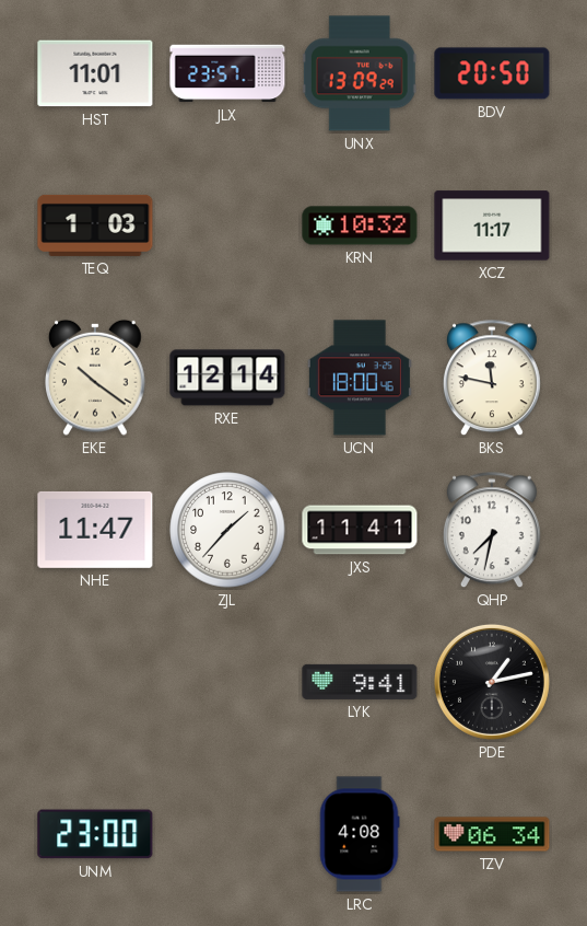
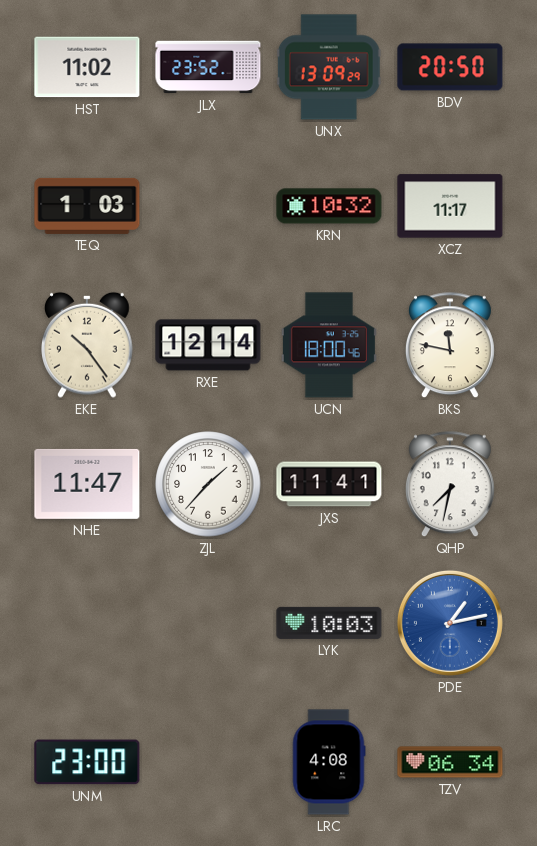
HST: 11:01 -> 11:02 (87, 67)
JLX: 23:57 -> 23:52 (208, 67)
EKE: 10:21 -> 10:24 (88, 345)
LYK: 9:41 -> 10:03 (329, 623)
PDE dial: black -> blue (450, 623)
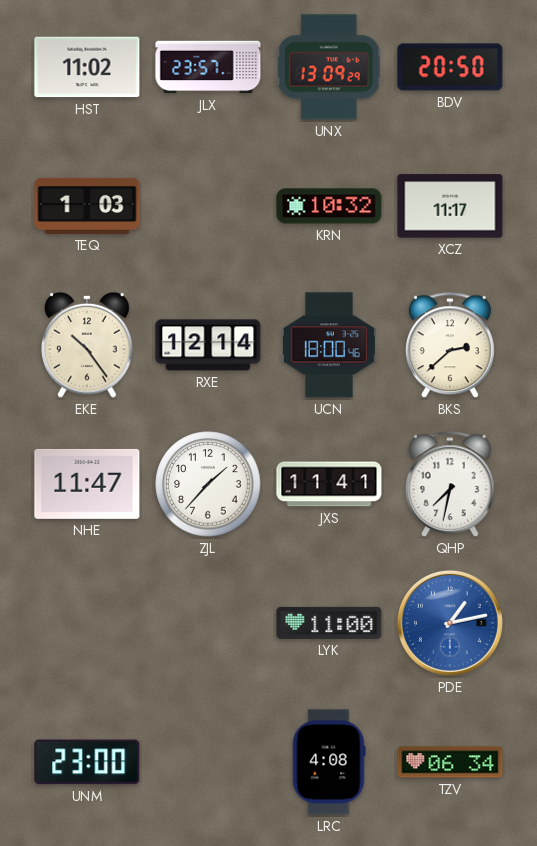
JLX: 23:52 -> 23:57 (208, 67)
BKS: 11:47 -> 2:38 (450, 346)
LYK: 10:03 -> 11:00 (329, 623)
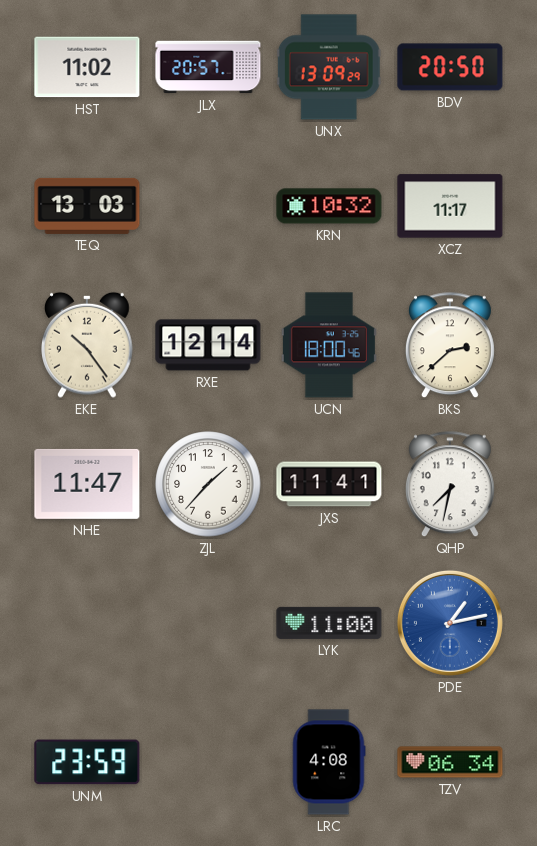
JLX: 23:57 -> 20:57 (208, 67)
TEQ: 1:03 -> 13:03 (87, 206)
UNM: 23:00 -> 23:59 (87, 762)
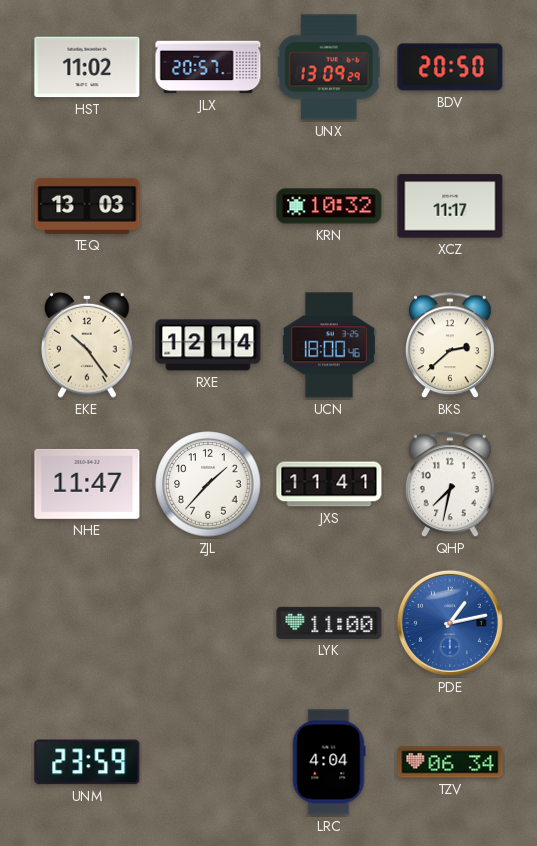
LRC: 4:08 -> 4:04 (329, 762)
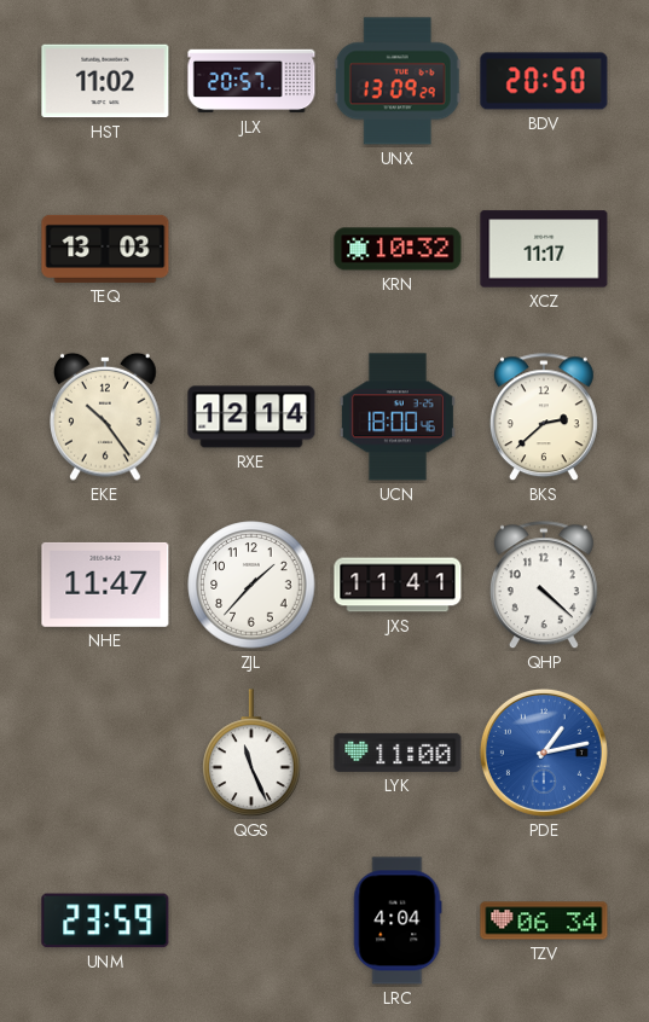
QHP: 7:32 -> 4:22 (544, 586)
QGS: none -> 11:26 (251, 753)
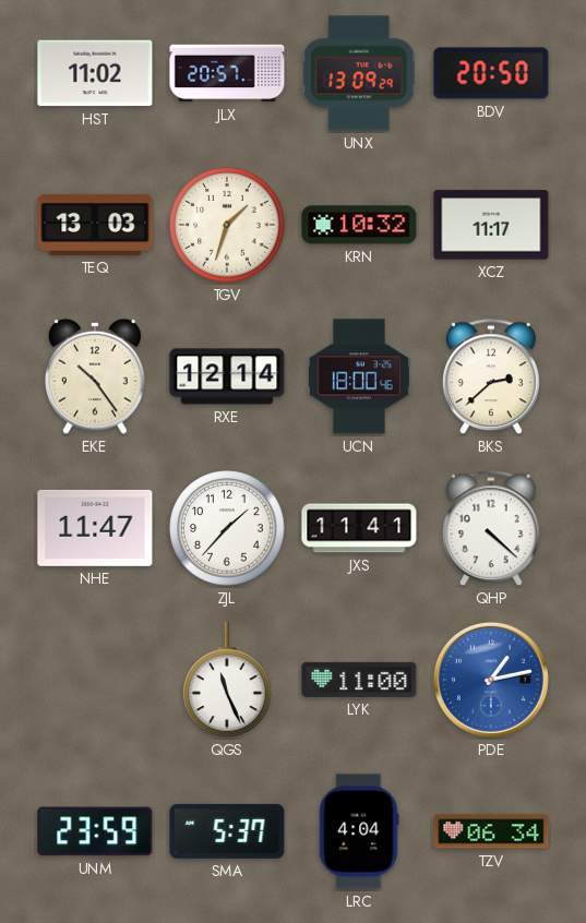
TGV: none -> 1:33 (227, 225)
SMA: none -> 5:37 (227, 831)
